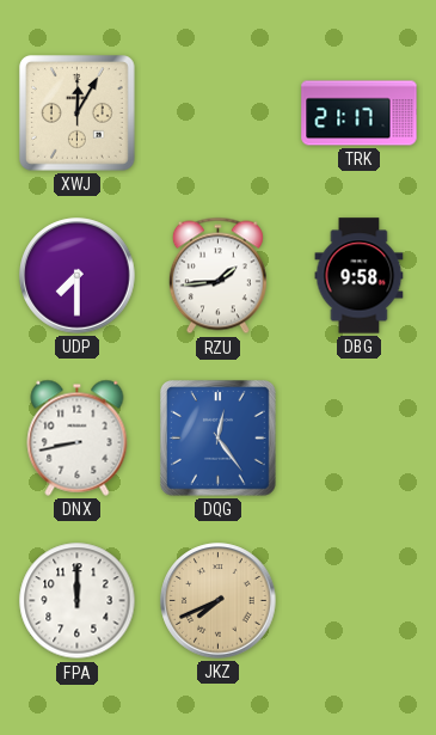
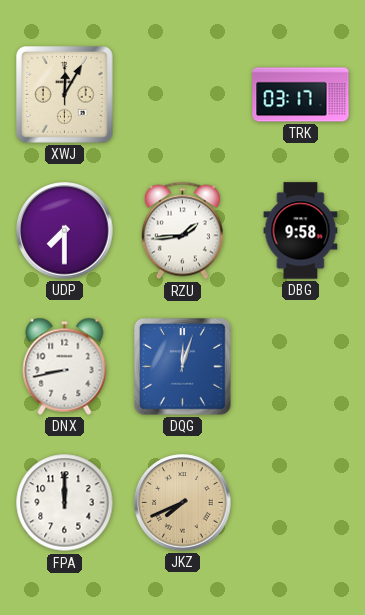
TRK: 21:17 -> 03:17 (301, 95)
DQG: 12:24 -> 12:03 (183, 367)
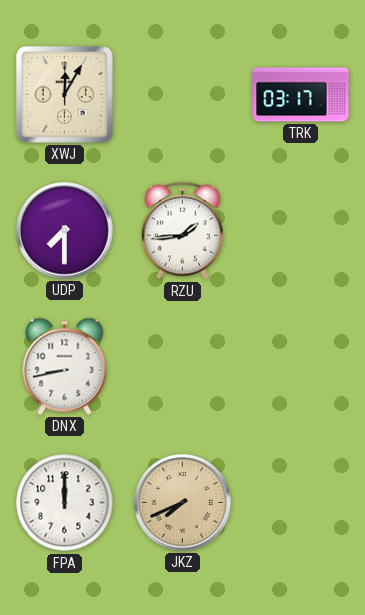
DBG: 9:58 -> none (301, 231)
DQG: 12:03 -> none (183, 367)
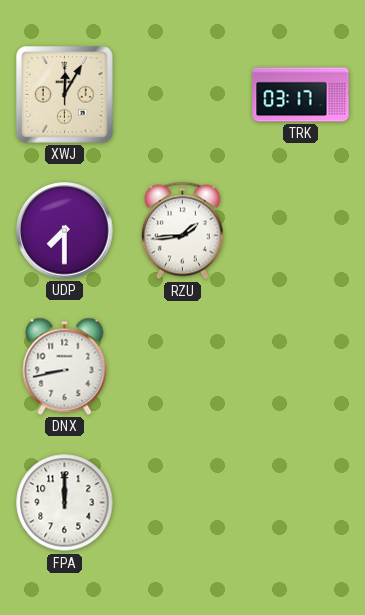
JKZ: 7:41 -> none (183, 503)
